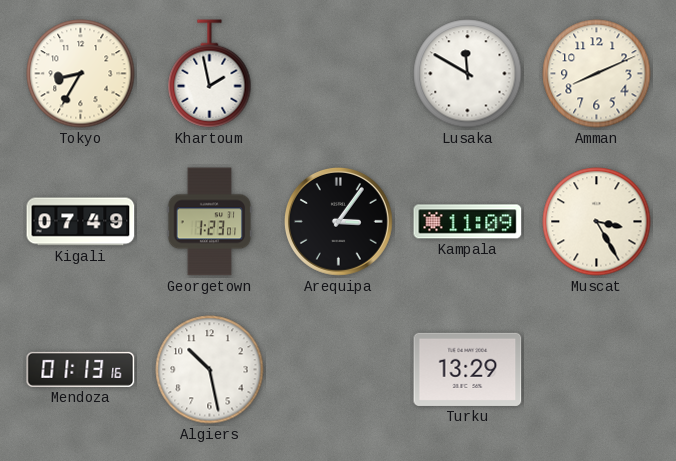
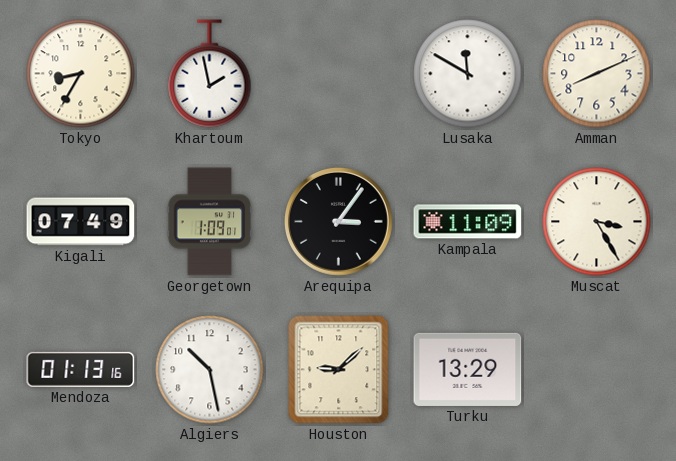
Georgetown: 1:23 -> 1:09 (210, 222)
Houston: none -> 9:08 (339, 370)
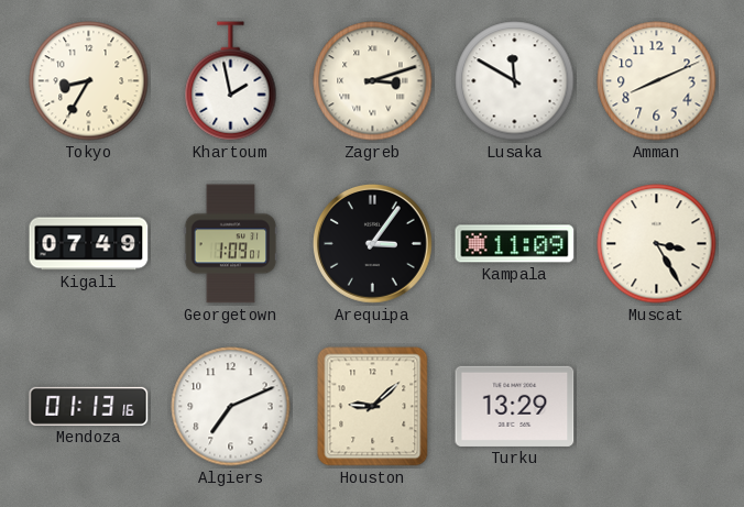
Zagreb: none -> 3:12 (373, 81)
Algiers: 10:28 -> 7:11 (231, 407)
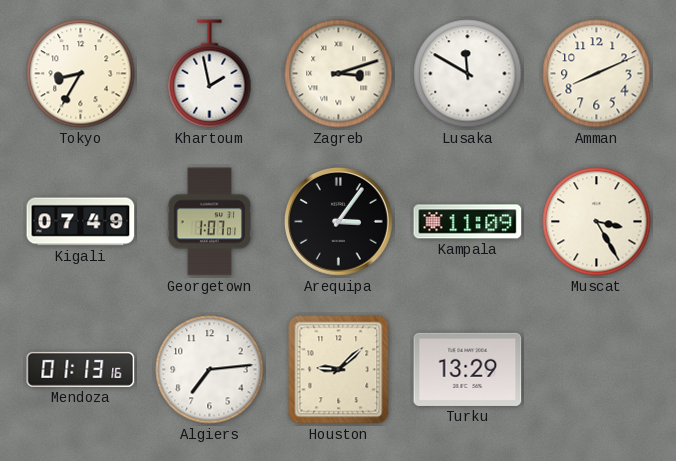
Georgetown: 1:09 -> 1:07 (210, 222)
Algiers: 7:11 -> 7:14 (210, 370)
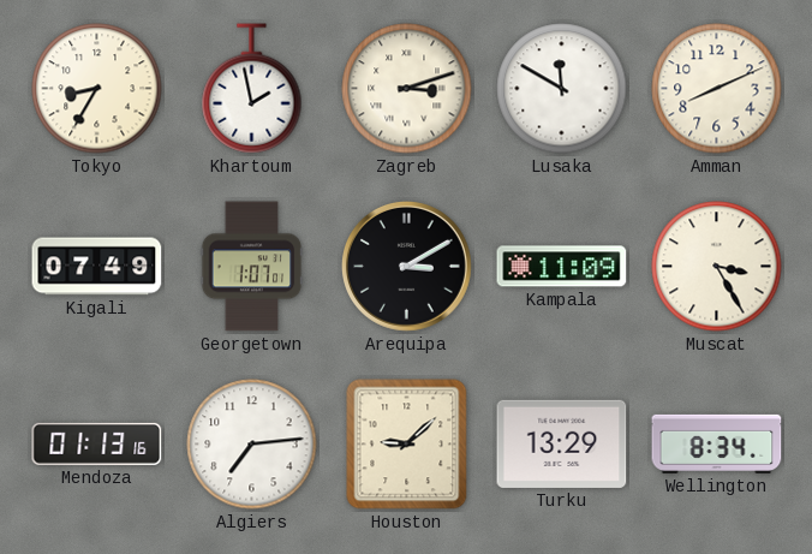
Arequipa: 3:06 -> 3:10 (407, 267)
Wellington: none -> 8:34 (717, 443)
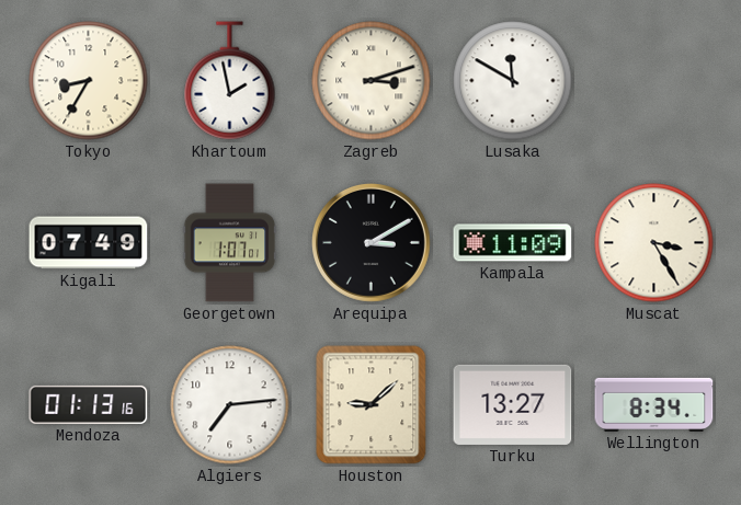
Amman: 8:11 -> none (717, 89)
Turku: 13:29 -> 13:27 (513, 404)
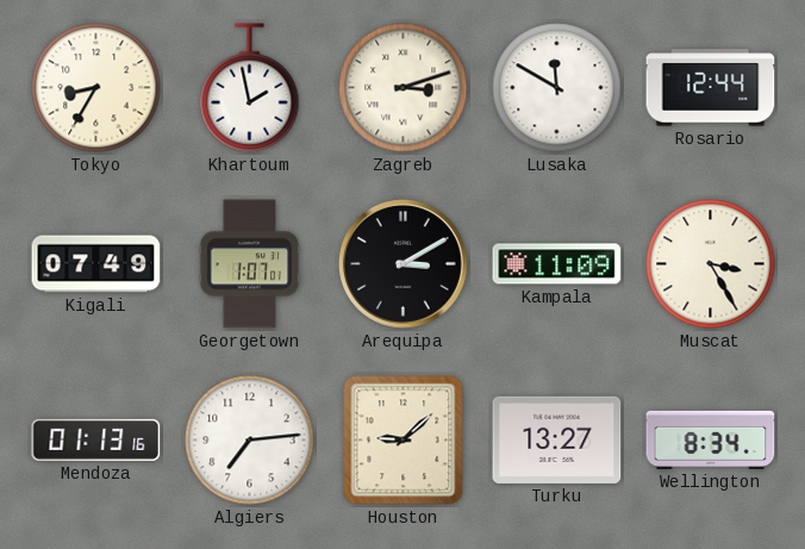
Rosario: none -> 12:44 (711, 88)
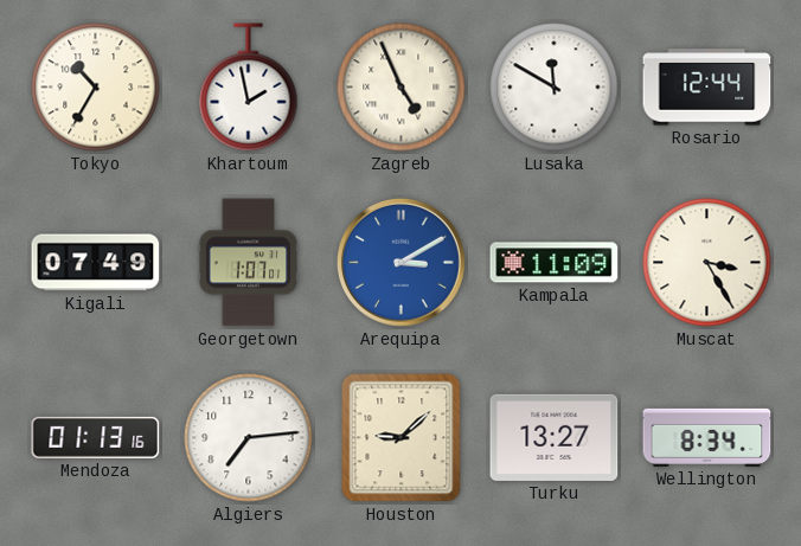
Tokyo: 8:35 -> 10:35 (96, 88)
Zagreb: 3:12 -> 4:56 (402, 88)
Arequipa dial: black -> blue (402, 263)
